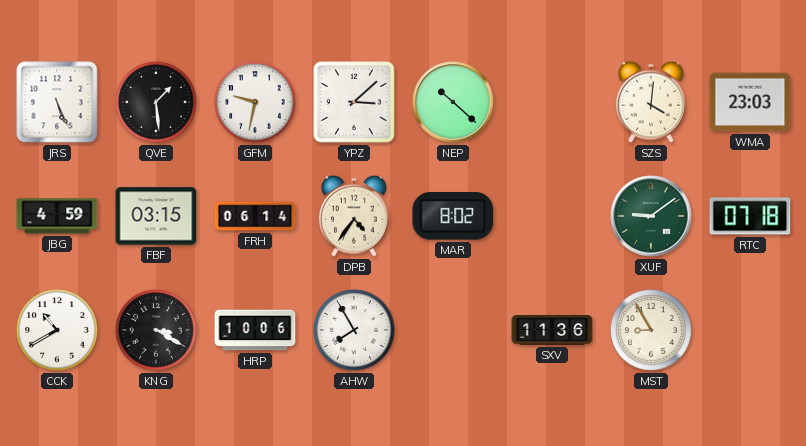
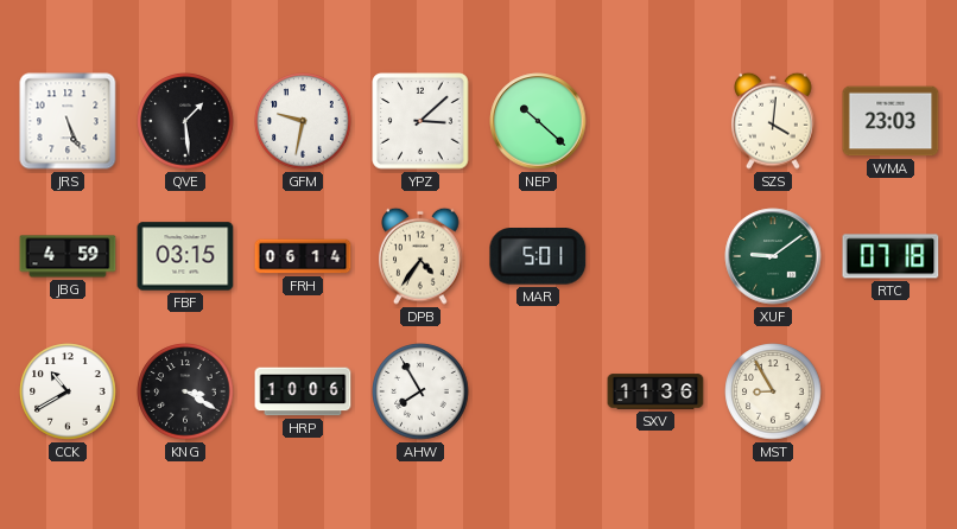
MAR: 8:02 -> 5:01 (538, 256)
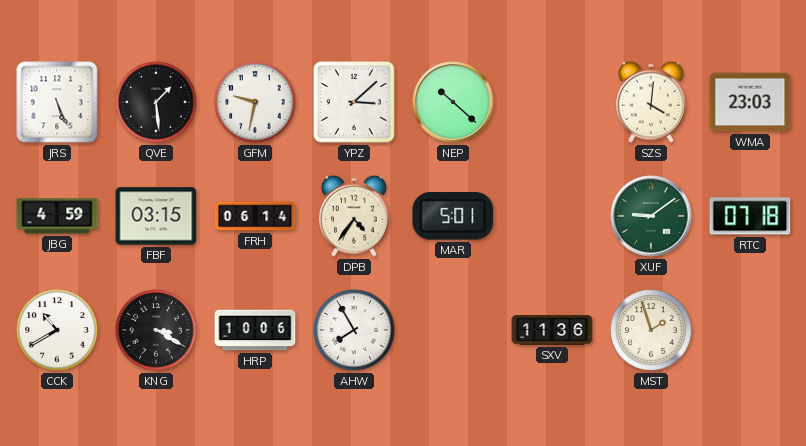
MST: 8:55 -> 1:57 (651, 330)
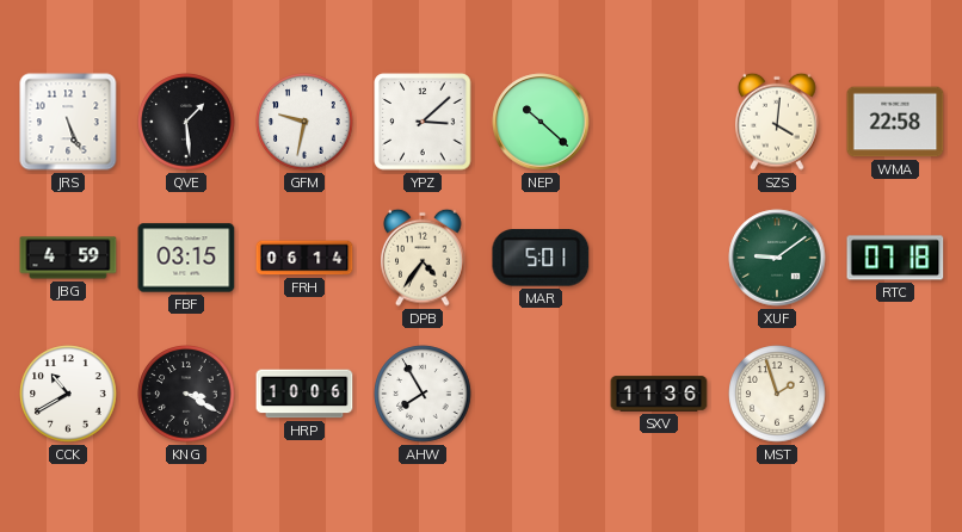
WMA: 23:03 -> 22:58 (895, 122)
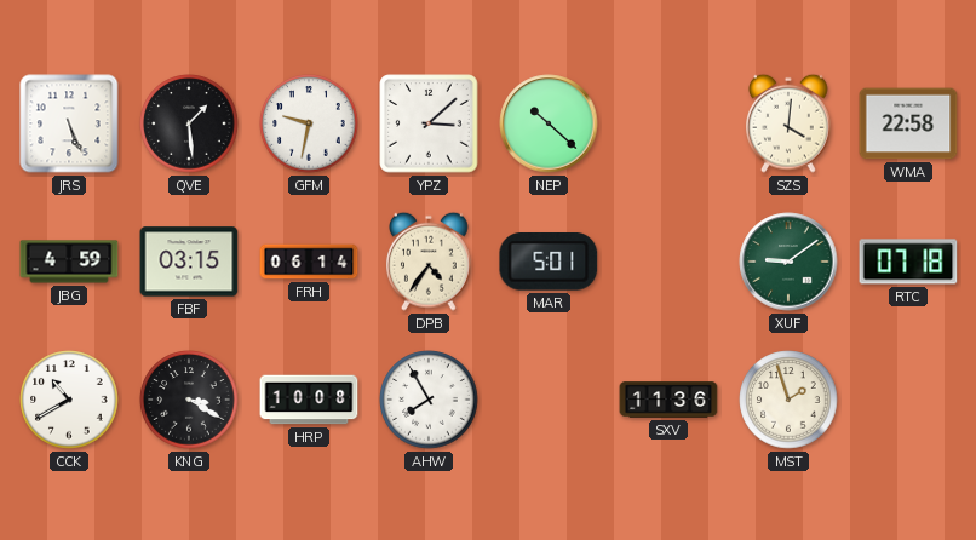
HRP: 10:06 -> 10:08 (309, 400)
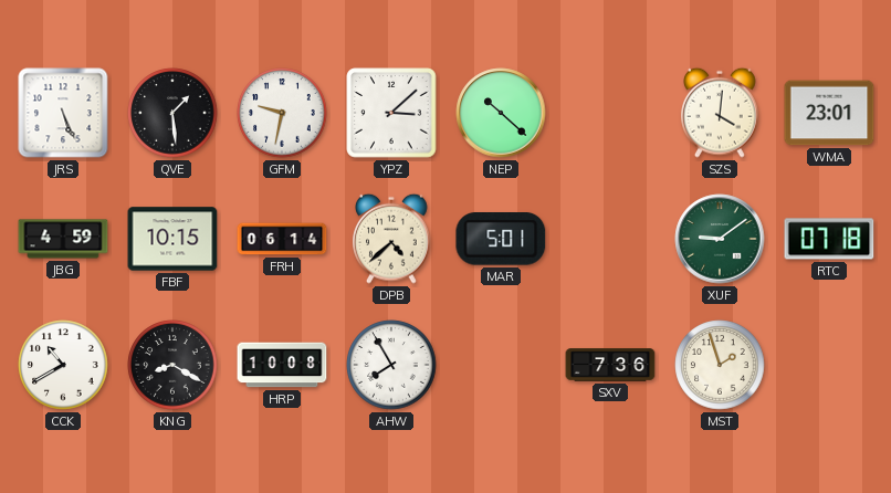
WMA: 22:58 -> 23:01 (829, 113)
FBF: 03:15 -> 10:15 (172, 239)
DPB: 4:36 -> 4:38 (392, 239)
KNG: 3:20 -> 8:20 (172, 365)
SXV: 11:36 -> 7:36 (610, 365)
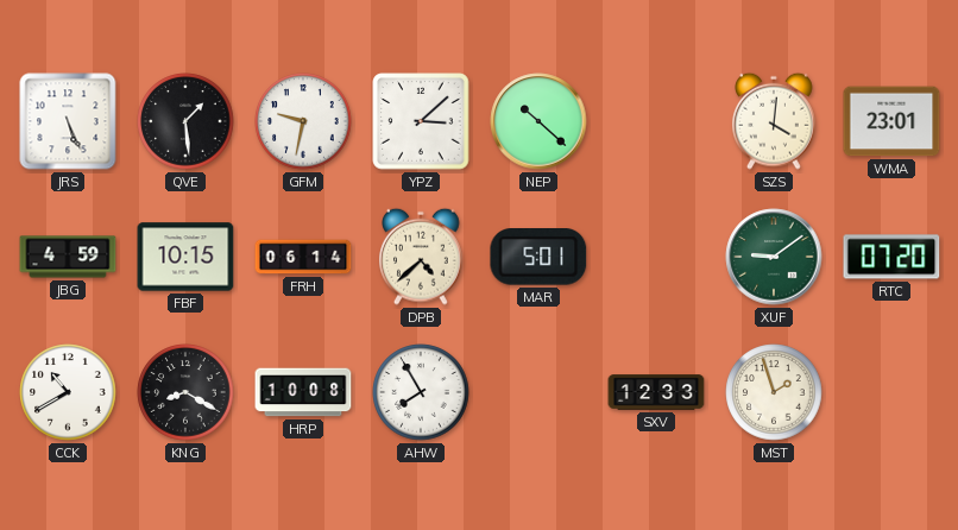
RTC: 07:18 -> 07:20 (891, 257)
SXV: 7:36 -> 12:33 (656, 392)
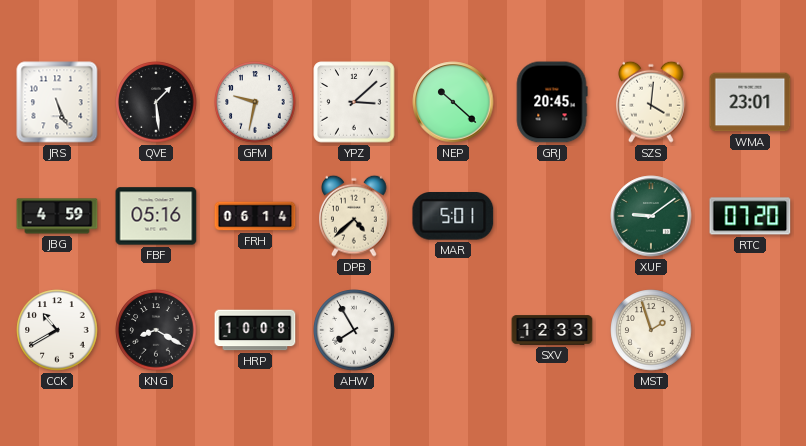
GRJ: none -> 20:45 (552, 102)
FBF: 10:15 -> 05:16 (156, 216)
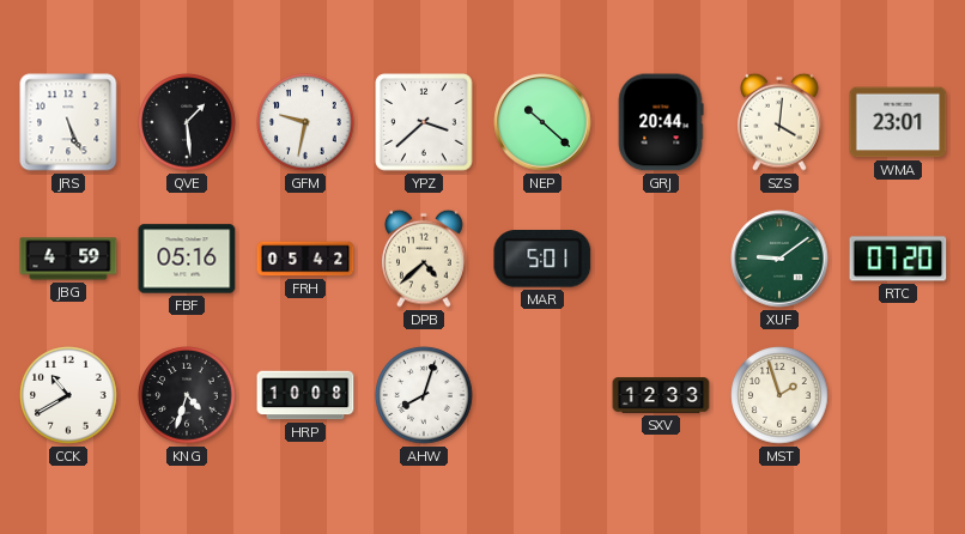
YPZ: 3:08 -> 3:38 (424, 122)
GRJ: 20:45 -> 20:44 (661, 122)
FRH: 06:14 -> 05:42 (305, 259)
KNG: 8:20 -> 4:33 (187, 395)
AHW: 7:55 -> 8:03 (424, 395)
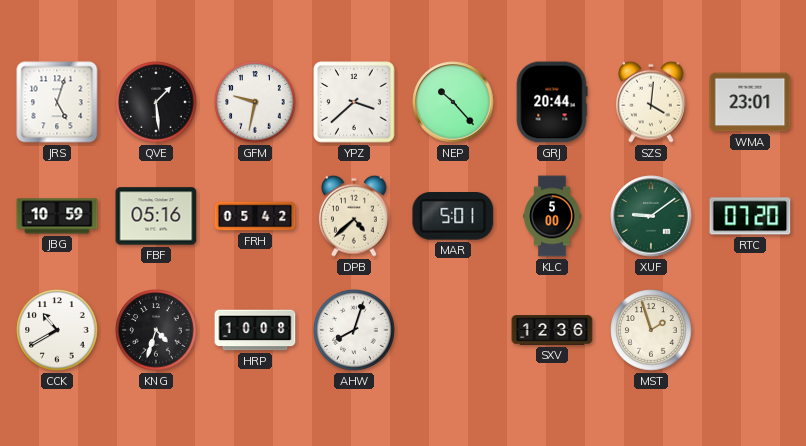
JRS: 5:26 -> 5:03 (57, 102)
NEP: 10:22 -> 10:23 (453, 102)
JBG: 4:59 -> 10:59 (57, 216)
KLC: none -> 5:00 (552, 216)
SXV: 12:33 -> 12:36 (552, 330)
